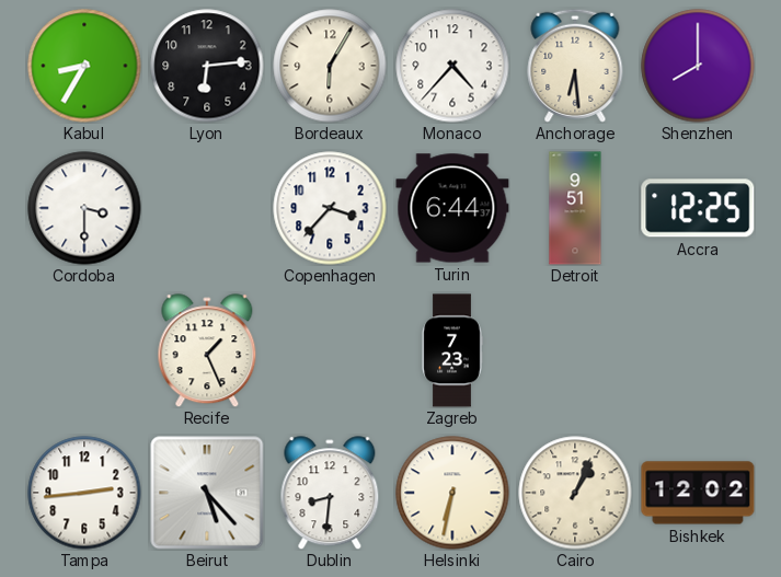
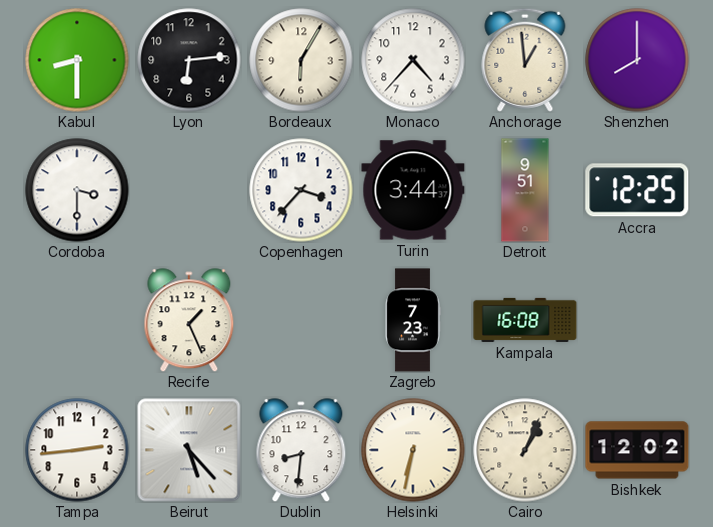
Kabul: 8:35 -> 8:30 (77, 60)
Anchorage: 6:29 -> 12:59 (525, 60)
Turin: 6:44 -> 3:44 (413, 190)
Kampala: none -> 16:08 (525, 320)
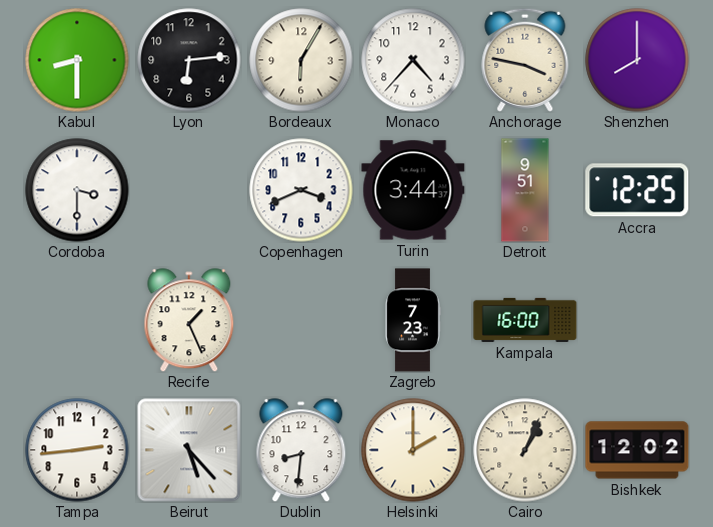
Anchorage: 12:59 -> 3:47 (525, 60)
Copenhagen: 3:37 -> 3:41 (301, 190)
Kampala: 16:08 -> 16:00 (525, 320)
Helsinki: 6:32 -> 2:00 (413, 450)
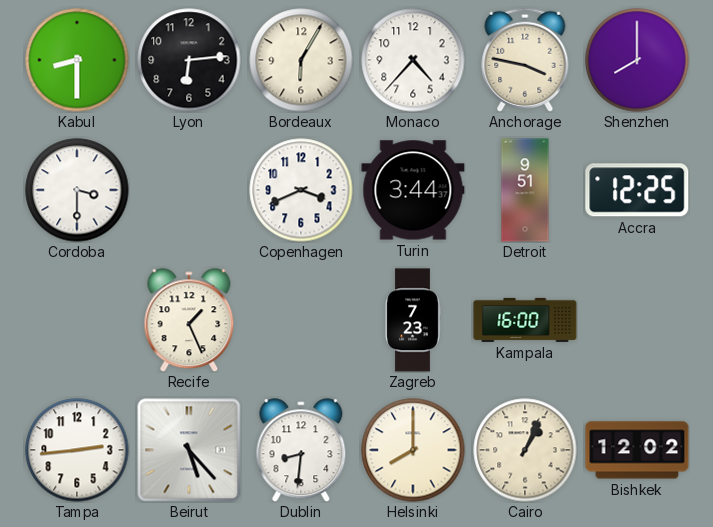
Helsinki: 2:00 -> 8:00 (413, 450)
